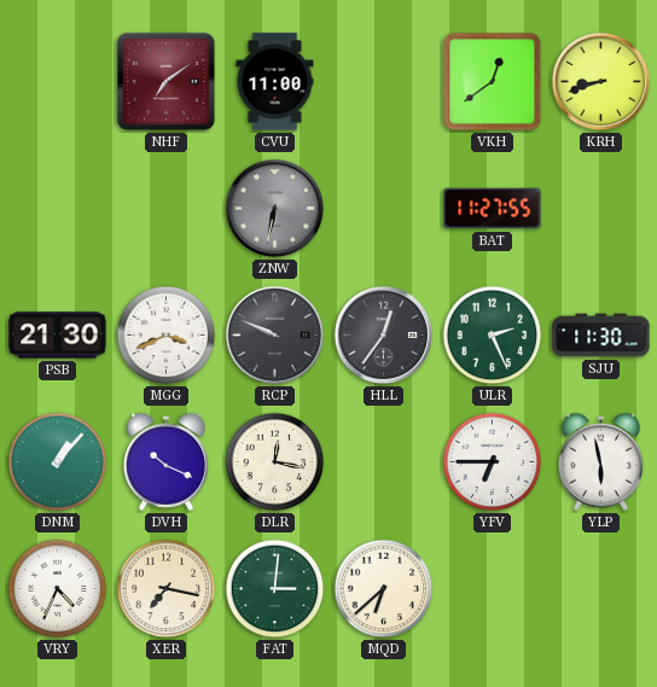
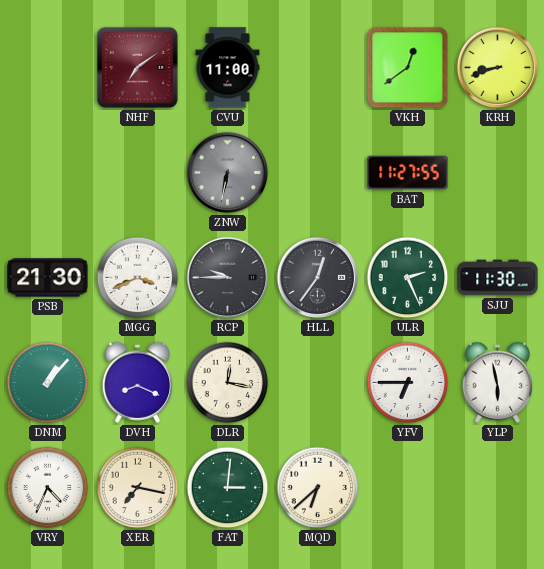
RCP: 9:49 -> 9:45 (228, 278)
DVH: 10:19 -> 8:19 (137, 382)
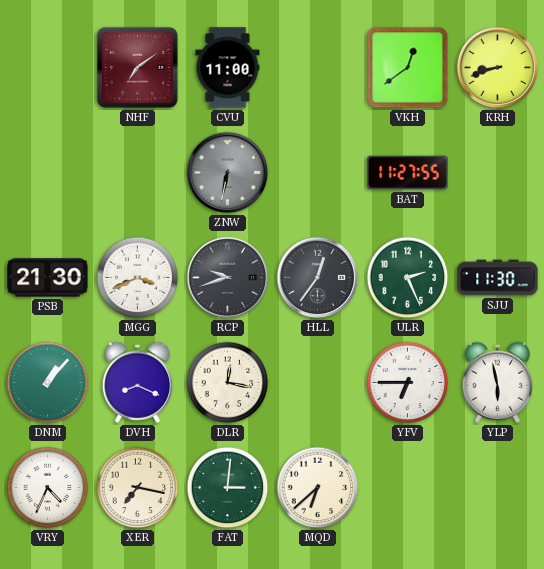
RCP: 9:45 -> 9:42 (228, 278)
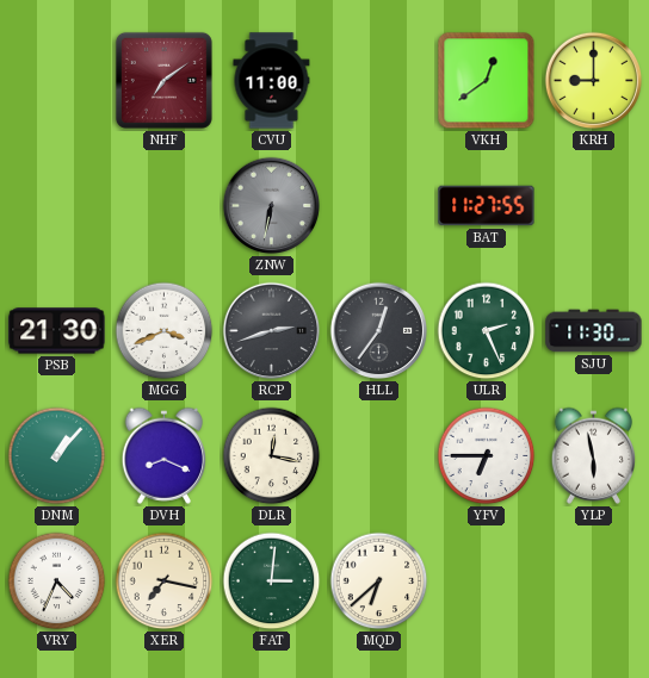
KRH: 8:42 -> 9:00 (594, 81)
RCP: 9:42 -> 2:42 (272, 331)
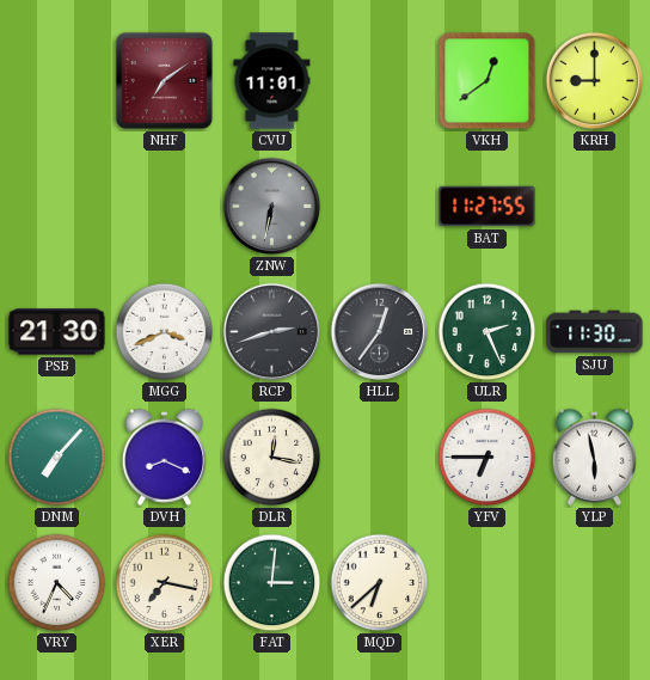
CVU: 11:00 -> 11:01 (272, 81)
DNM: 1:07 -> 7:07 (57, 458)
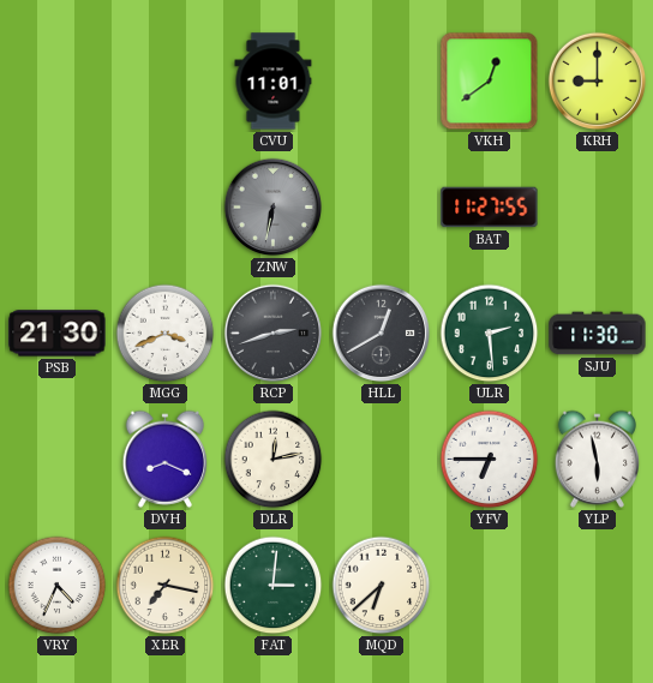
NHF: 7:09 -> none (164, 80)
HLL: 12:36 -> 12:40 (382, 334)
ULR: 2:26 -> 2:29 (490, 334)
DNM: 7:07 -> none (57, 458)
DLR: 12:17 -> 12:13 (274, 460)
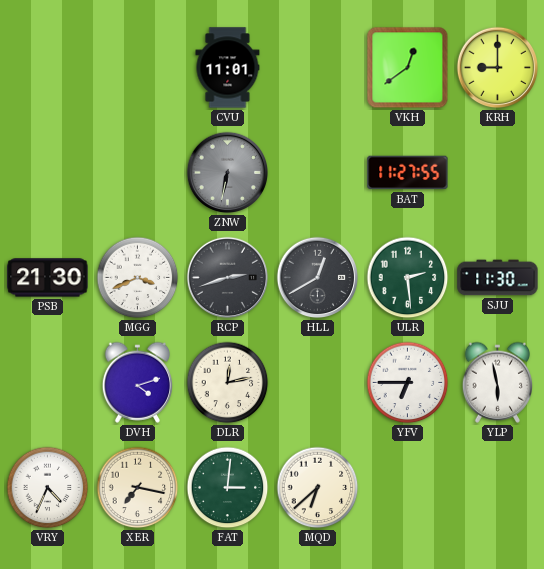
DVH: 8:19 -> 4:12 (137, 382)
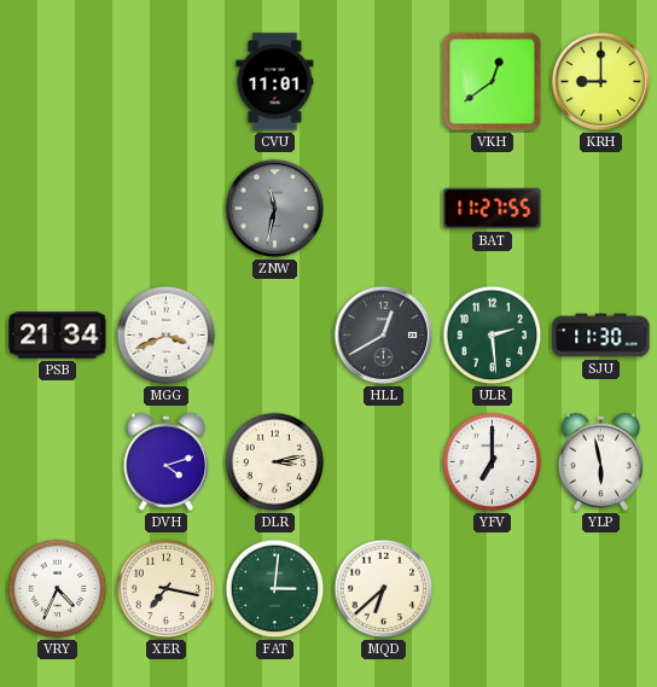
ZNW: 6:32 -> 11:32 (275, 209)
PSB: 21:30 -> 21:34 (58, 336)
RCP: 2:42 -> none (228, 278)
DLR: 12:13 -> 3:13 (275, 462)
YFV: 6:45 -> 7:00 (493, 462)
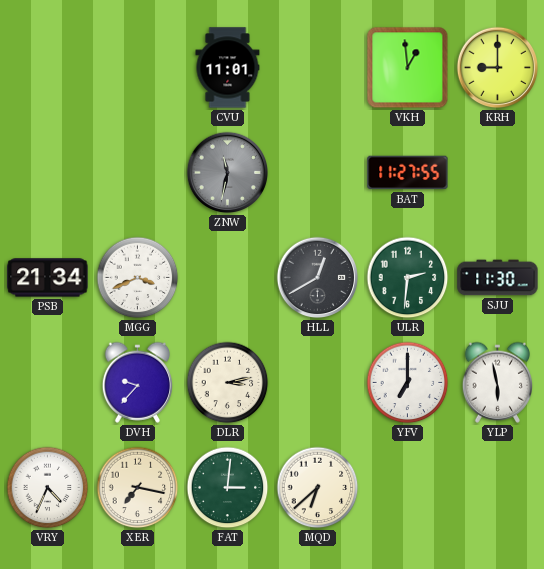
VKH: 12:39 -> 12:59 (408, 68)
ULR: 2:29 -> 2:31 (408, 278)
DVH: 4:12 -> 9:37 (137, 382)
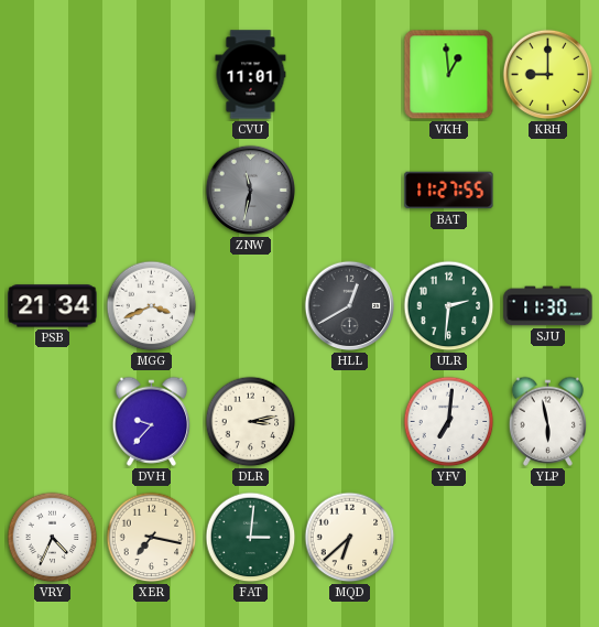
YFV: 7:00 -> 7:01 (449, 422)
